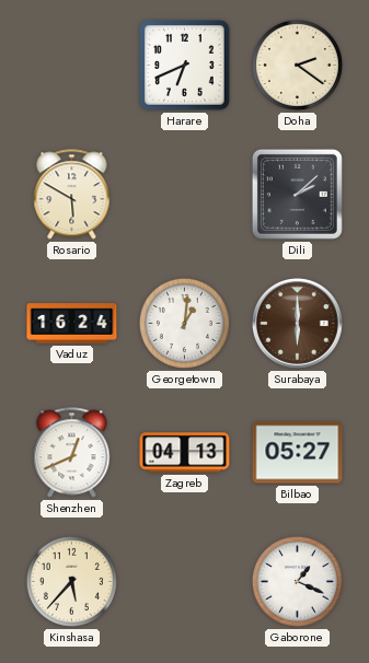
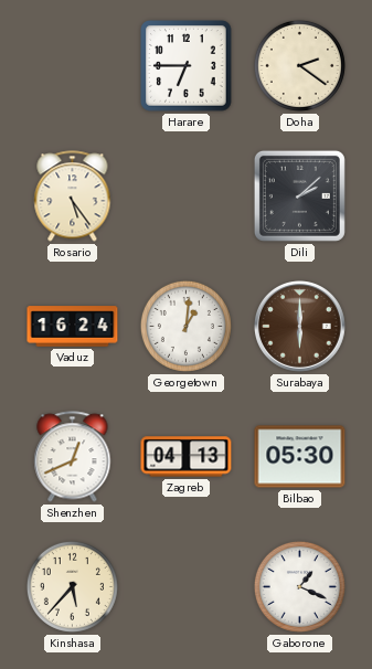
Harare: 6:41 -> 6:45 (187, 66)
Rosario: 5:50 -> 5:24 (73, 197)
Bilbao: 05:27 -> 05:30 (300, 457)
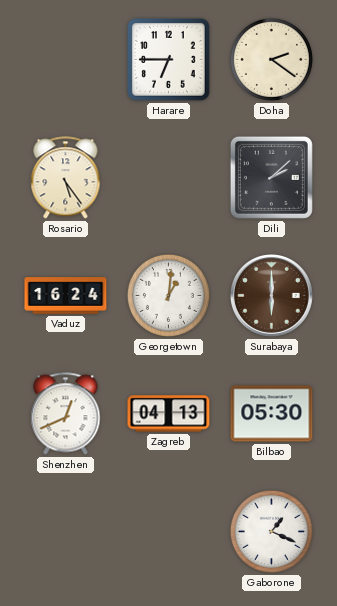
Kinshasa: 5:37 -> none (72, 586)
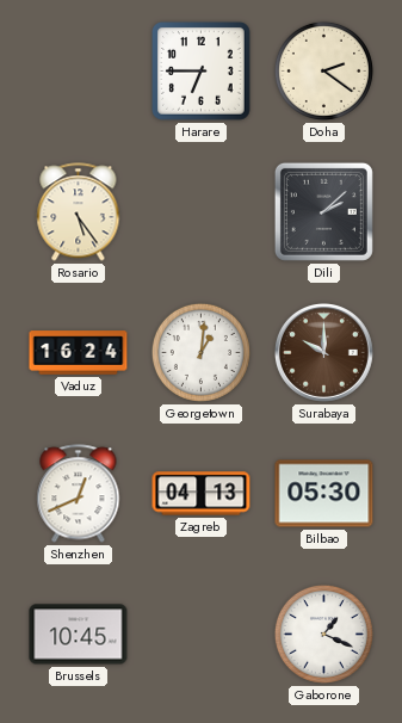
Surabaya: 6:00 -> 10:00 (323, 352)
Brussels: none -> 10:45 (79, 635)
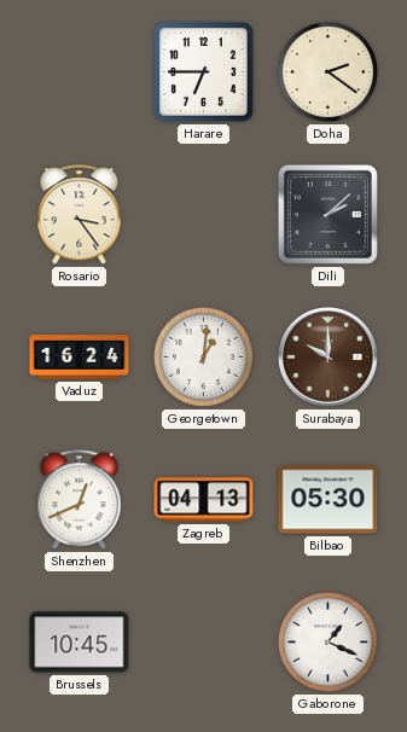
Rosario: 5:24 -> 3:24 (80, 215)
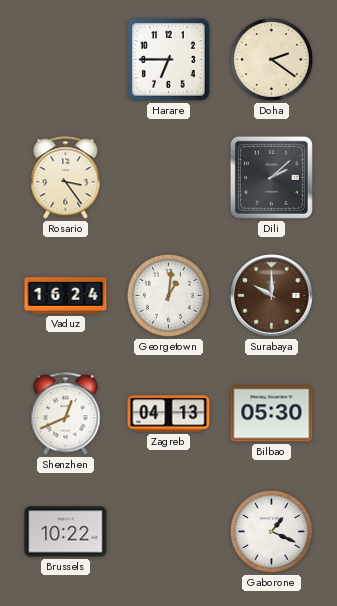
Brussels: 10:45 -> 10:22 (66, 532)
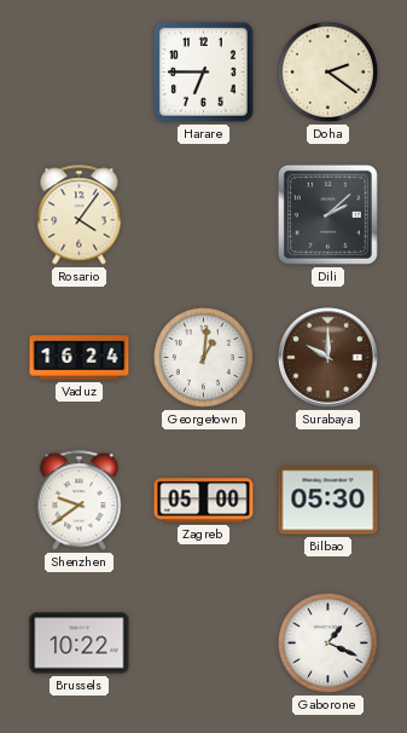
Rosario: 3:24 -> 4:06 (80, 215)
Shenzhen: 12:41 -> 9:39 (80, 501)
Zagreb: 04:13 -> 05:00 (204, 501)
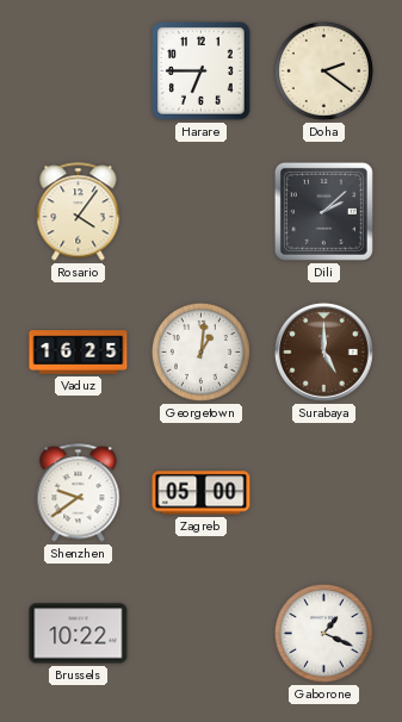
Vaduz: 16:24 -> 16:25 (79, 353)
Surabaya: 10:00 -> 5:00 (323, 351)
Bilbao: 05:30 -> none (328, 501)
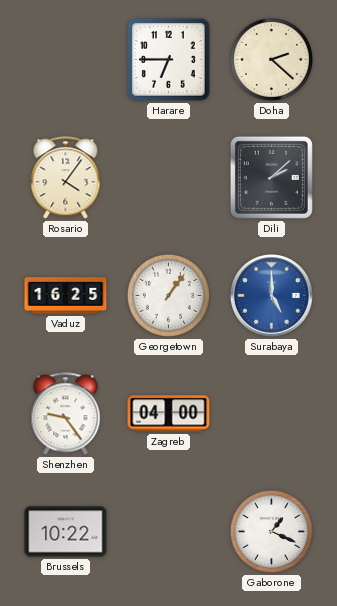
Doha: 2:21 -> 2:22 (271, 59)
Georgetown: 1:01 -> 1:06 (168, 295)
Surabaya dial: brown -> blue (271, 295)
Shenzhen: 9:39 -> 9:24 (66, 414)
Zagreb: 05:00 -> 04:00 (169, 414)
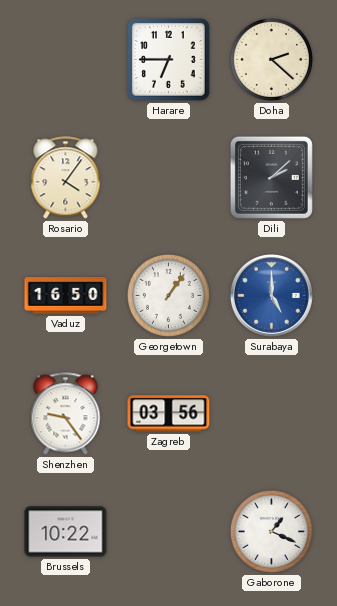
Vaduz: 16:25 -> 16:50 (66, 296)
Zagreb: 04:00 -> 03:56 (169, 414)
